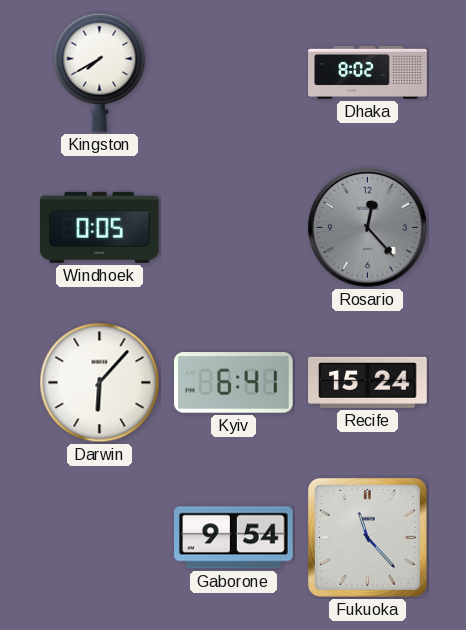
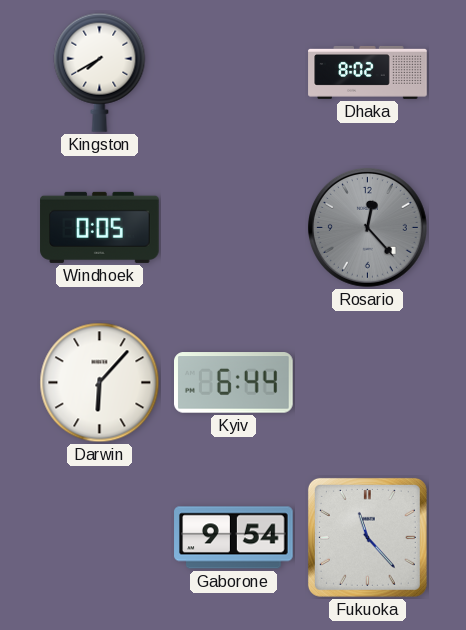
Kyiv: 6:41 -> 6:44 (234, 383)
Recife: 15:24 -> none (368, 382)
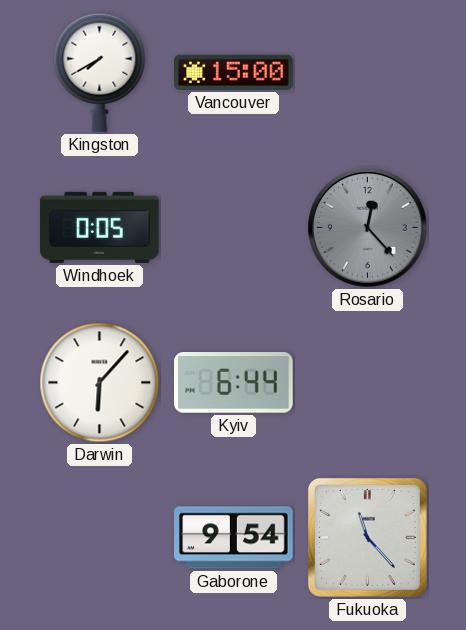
Vancouver: none -> 15:00 (234, 72)
Dhaka: 8:02 -> none (368, 72)
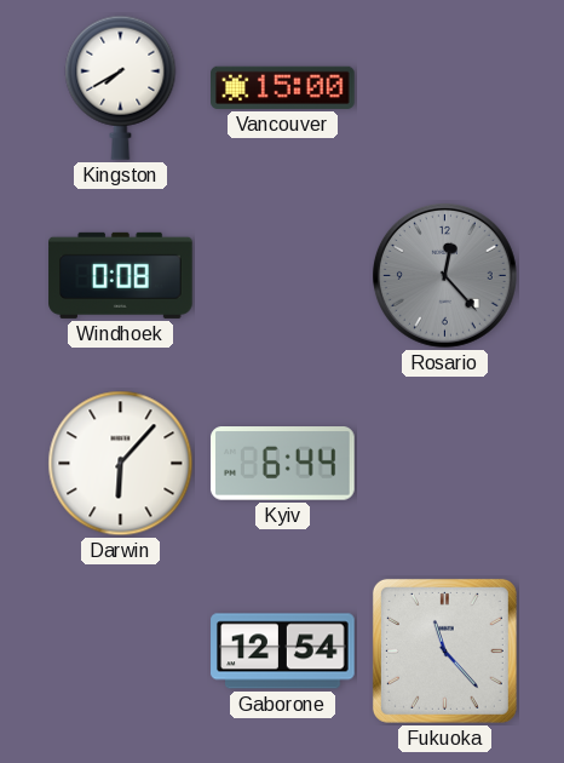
Windhoek: 0:05 -> 0:08 (121, 275)
Gaborone: 9:54 -> 12:54 (283, 652)
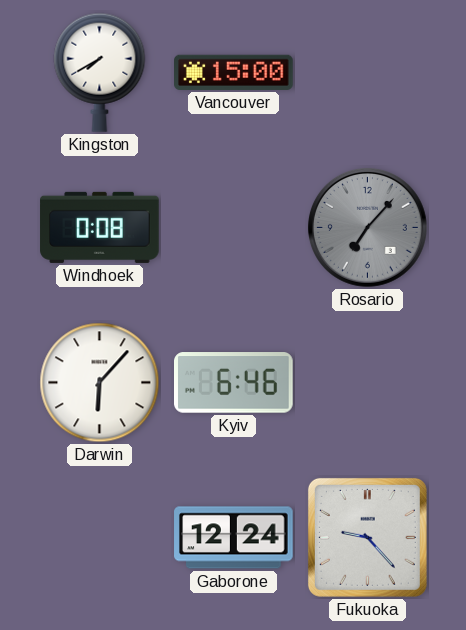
Rosario: 12:23 -> 7:07 (368, 228)
Kyiv: 6:44 -> 6:46 (234, 383)
Gaborone: 12:54 -> 12:24 (234, 538)
Fukuoka: 11:23 -> 9:23 (367, 537)
